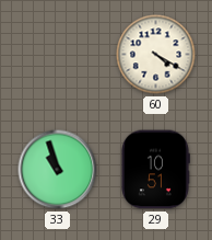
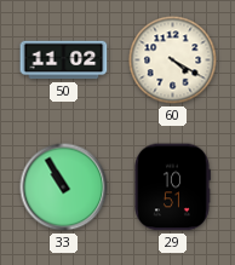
50: none -> 11:02 (64, 61)
33: 10:57 -> 10:55 (64, 188)
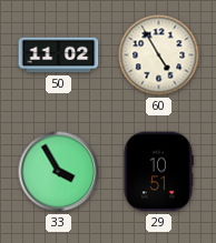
60: 4:20 -> 4:55 (159, 55)
33: 10:55 -> 3:55 (59, 172)
